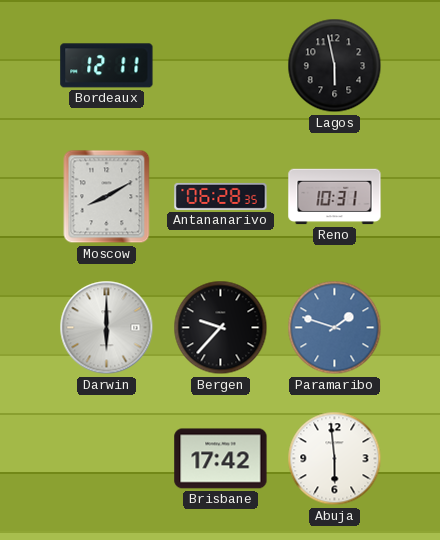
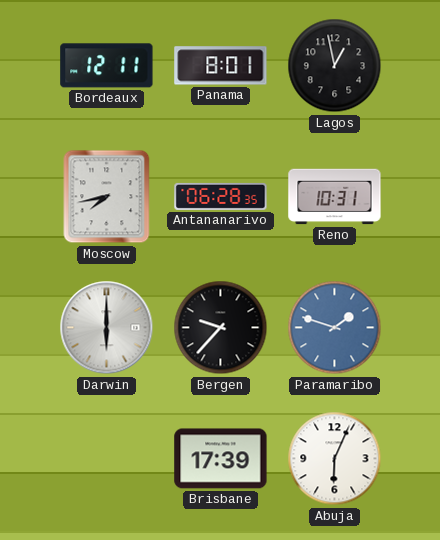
Panama: none -> 8:01 (221, 66)
Lagos: 5:58 -> 12:58 (335, 66)
Moscow: 8:10 -> 7:43 (107, 197)
Brisbane: 17:42 -> 17:39 (221, 459)
Abuja: 5:59 -> 6:04 (335, 459)
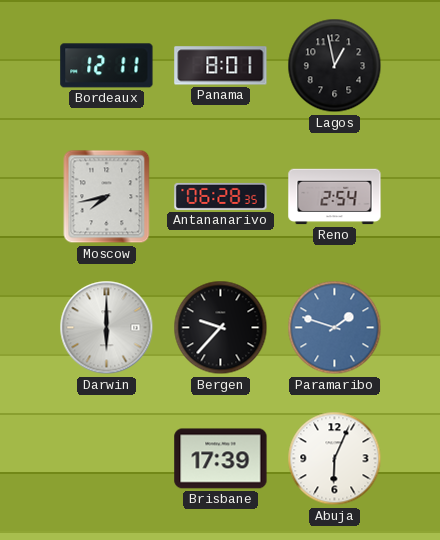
Reno: 10:31 -> 2:54 (335, 197)
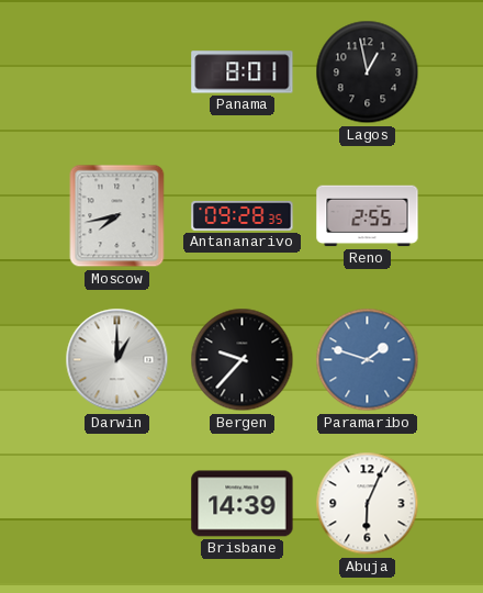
Bordeaux: 12:11 -> none (107, 66)
Antananarivo: 06:28 -> 09:28 (243, 215)
Reno: 2:54 -> 2:55 (368, 216)
Darwin: 6:00 -> 1:00 (117, 360)
Brisbane: 17:39 -> 14:39 (243, 504)
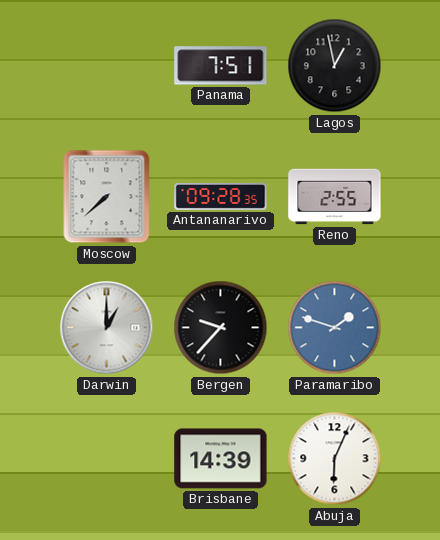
Panama: 8:01 -> 7:51 (221, 66)
Moscow: 7:43 -> 7:38 (107, 197)
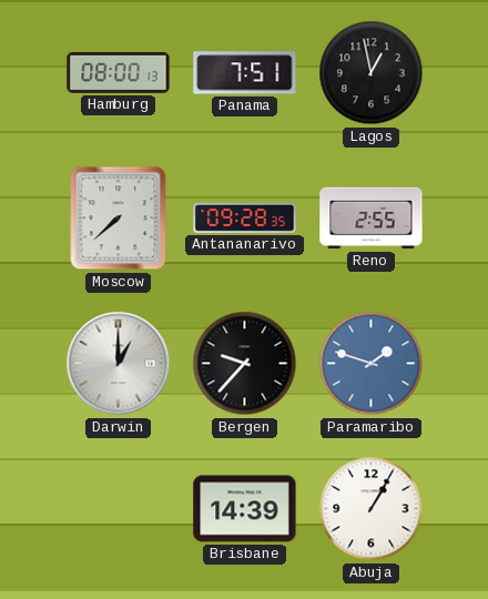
Hamburg: none -> 08:00 (119, 73)
Abuja: 6:04 -> 1:05 (372, 509)
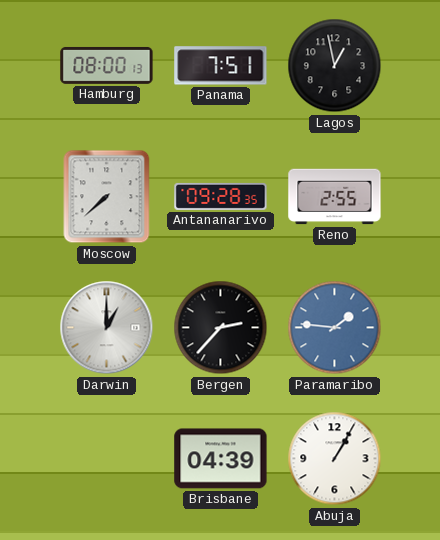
Bergen: 9:37 -> 2:37 (221, 328)
Paramaribo: 1:48 -> 1:46 (335, 328)
Brisbane: 14:39 -> 04:39 (221, 459)
